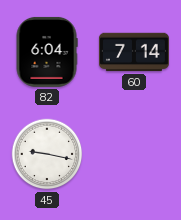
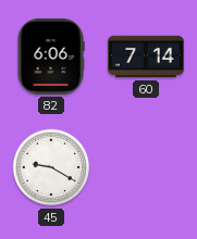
82: 6:04 -> 6:06 (51, 56)
45: 9:17 -> 9:20 (51, 167)
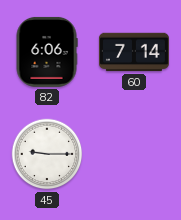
45: 9:20 -> 9:15 (47, 154)
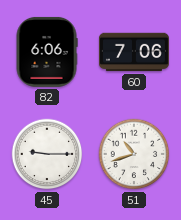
60: 7:14 -> 7:06 (134, 52)
51: none -> 10:42 (134, 154)
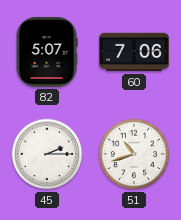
82: 6:06 -> 5:07 (47, 52)
45: 9:15 -> 2:15 (47, 154)
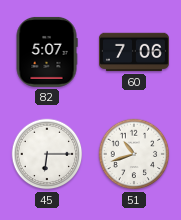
45: 2:15 -> 6:15 (47, 154)
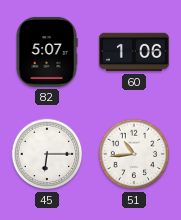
60: 7:06 -> 1:06 (134, 52)
51: 10:42 -> 10:44 (134, 154)
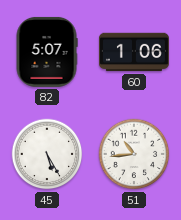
45: 6:15 -> 5:25 (47, 154)
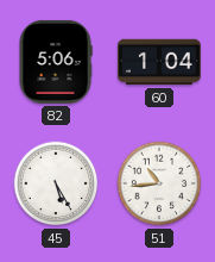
82: 5:07 -> 5:06 (56, 62)
60: 1:06 -> 1:04 (159, 62)
